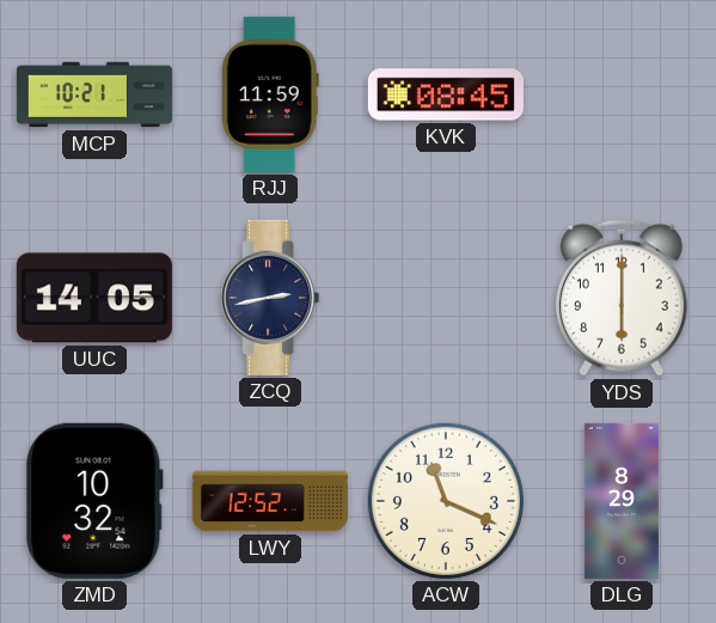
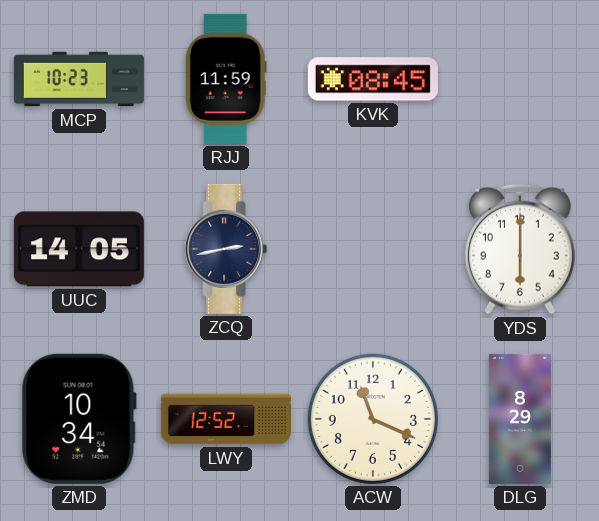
MCP: 10:21 -> 10:23 (79, 79)
ZMD: 10:32 -> 10:34 (79, 419)
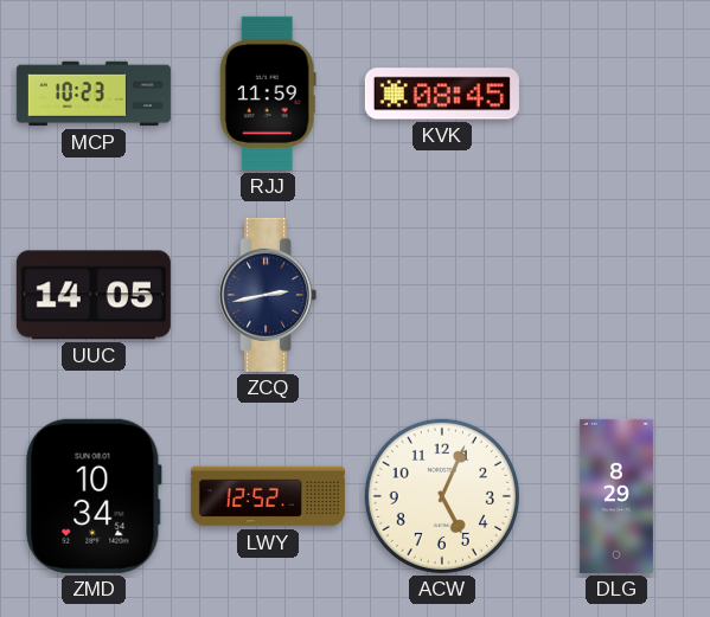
YDS: 6:00 -> none (520, 249)
ACW: 11:19 -> 5:04 (442, 496)
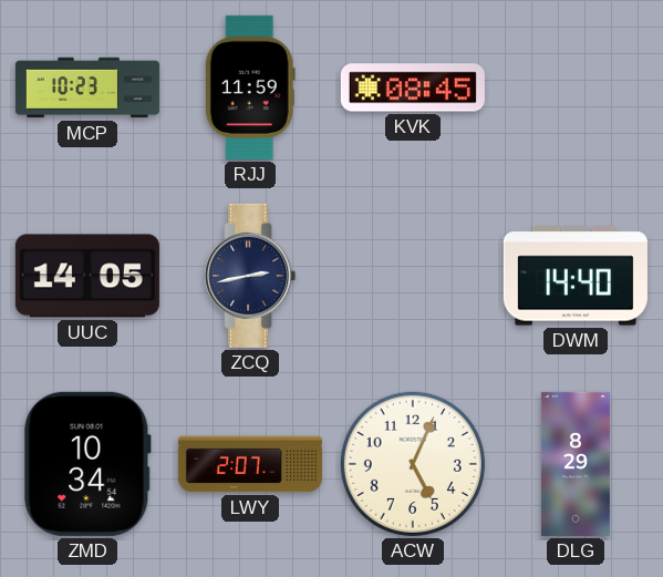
DWM: none -> 14:40 (576, 276)
LWY: 12:52 -> 2:07 (250, 464)
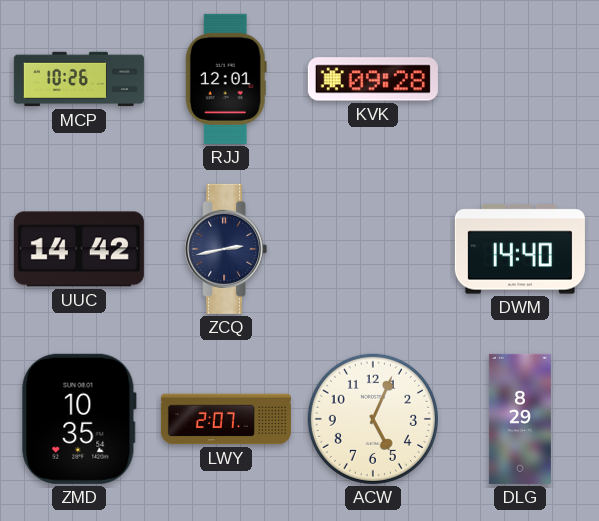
MCP: 10:23 -> 10:26 (79, 79)
RJJ: 11:59 -> 12:01 (226, 79)
KVK: 08:45 -> 09:28 (373, 79)
UUC: 14:05 -> 14:42 (79, 249)
ZMD: 10:34 -> 10:35 (79, 419)
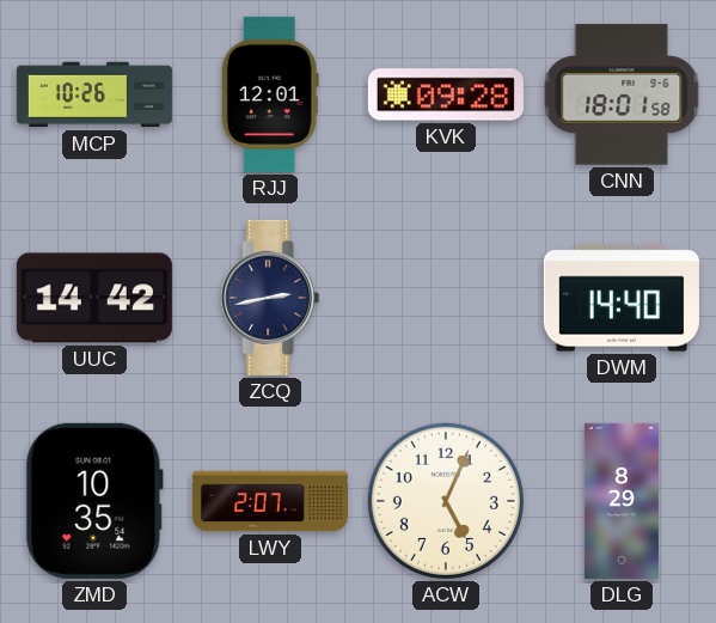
CNN: none -> 18:01 (622, 94)
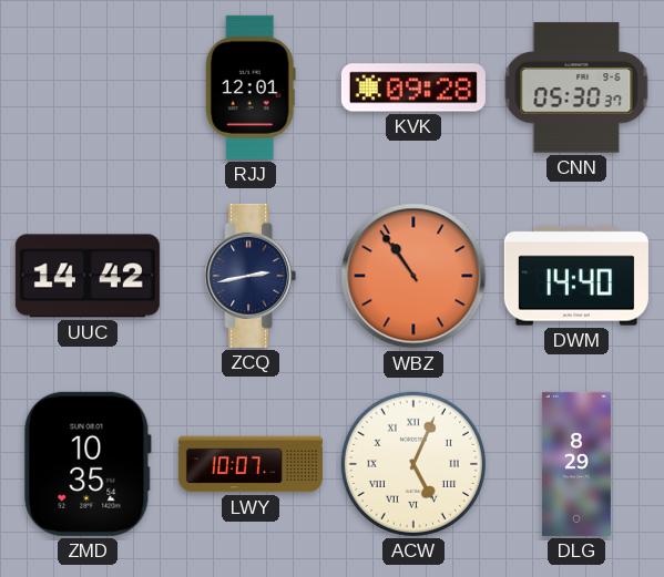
MCP: 10:26 -> none (94, 94)
CNN: 18:01 -> 05:30 (576, 87)
WBZ: none -> 10:54 (413, 276)
LWY: 2:07 -> 10:07 (251, 464)
ACW numerals: Arabic -> Roman (413, 464)
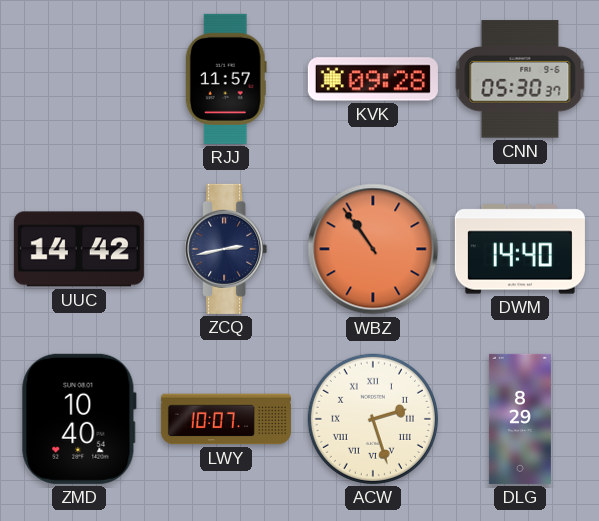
RJJ: 12:01 -> 11:57 (226, 79)
ZMD: 10:35 -> 10:40 (79, 419)
ACW: 5:04 -> 2:27 (373, 419)
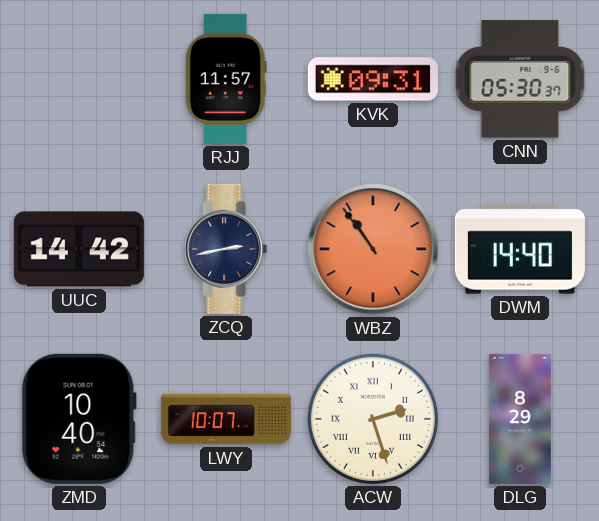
KVK: 09:28 -> 09:31 (373, 79)
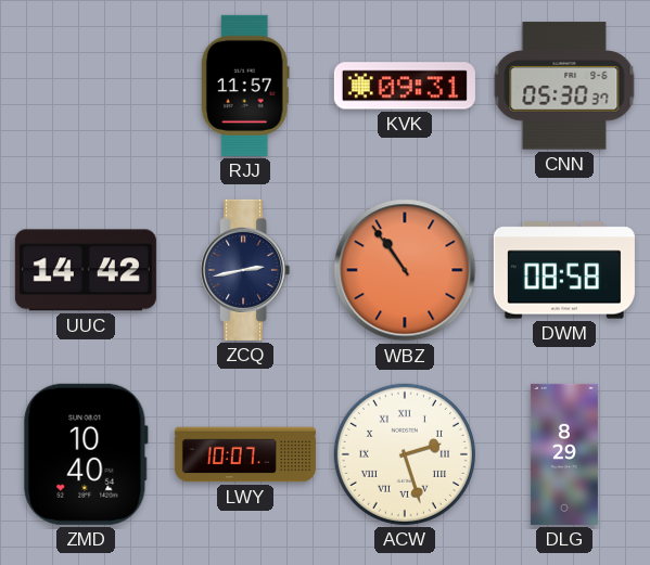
DWM: 14:40 -> 08:58 (564, 270)
